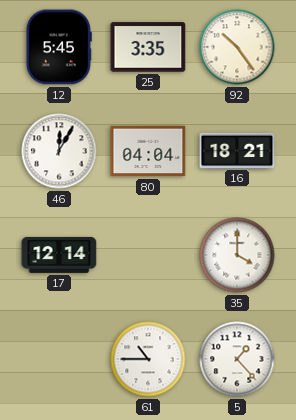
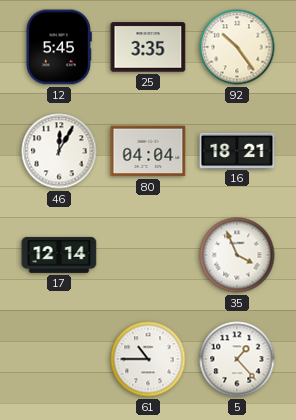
35: 4:00 -> 3:56 (237, 255)
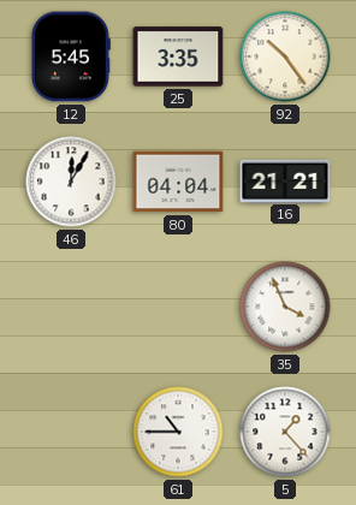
16: 18:21 -> 21:21 (285, 180)
17: 12:14 -> none (59, 255)
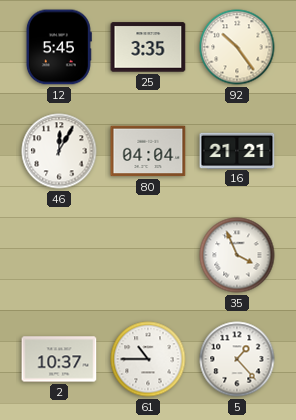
2: none -> 10:37 (59, 359)
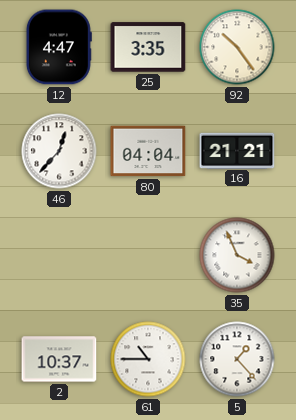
12: 5:45 -> 4:47 (59, 47)
46: 12:05 -> 12:37 (59, 151)
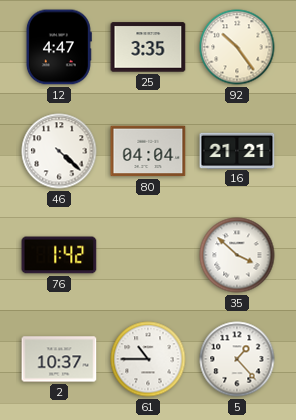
46: 12:37 -> 4:22 (59, 151)
76: none -> 1:42 (59, 255)
35: 3:56 -> 3:52 (237, 255)
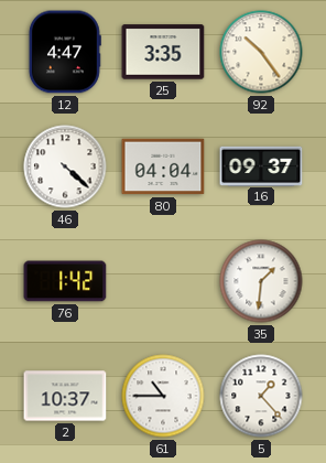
16: 21:21 -> 09:37 (261, 165)
35: 3:52 -> 1:31 (261, 281)
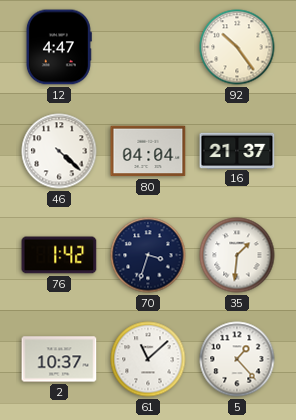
25: 3:35 -> none (163, 52)
16: 09:37 -> 21:37 (237, 150)
70: none -> 3:33 (148, 255)
61: 10:45 -> 11:08 (148, 359)
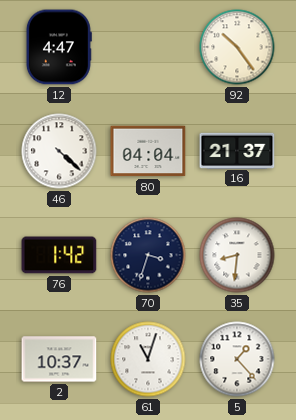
35: 1:31 -> 8:31 (237, 255)
61: 11:08 -> 11:03 (148, 359)
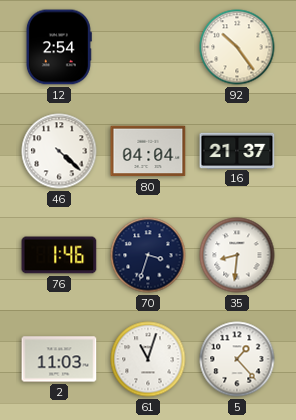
12: 4:47 -> 2:54 (59, 47)
76: 1:42 -> 1:46 (59, 255)
2: 10:37 -> 11:03 (59, 359)
